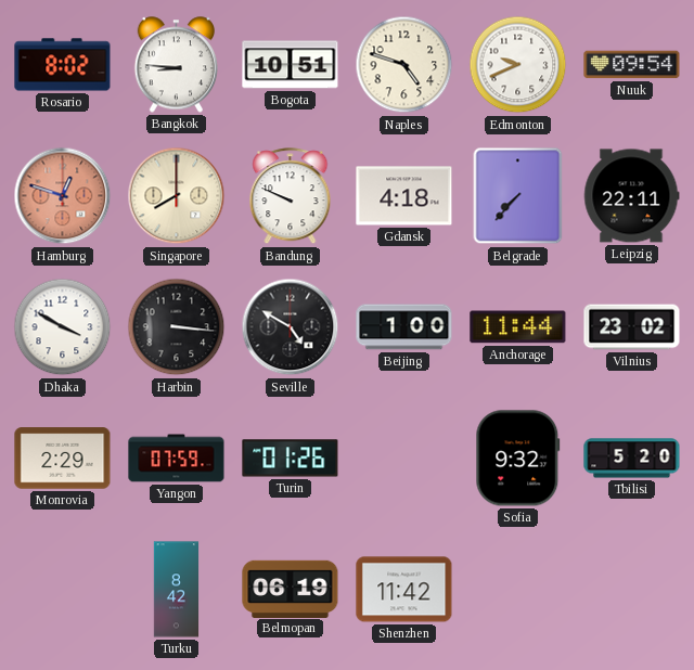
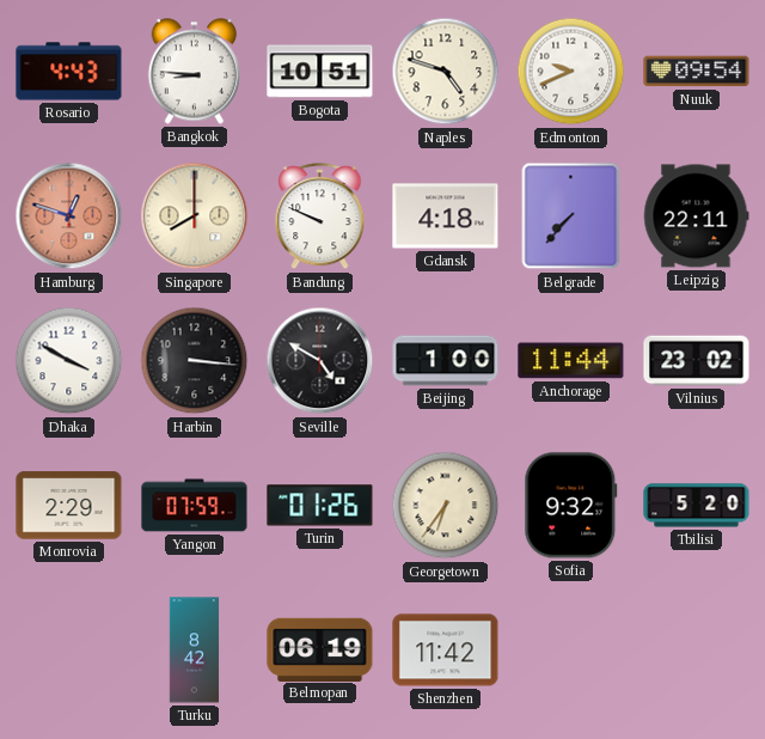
Rosario: 8:02 -> 4:43 (69, 72)
Georgetown: none -> 6:36 (446, 506)
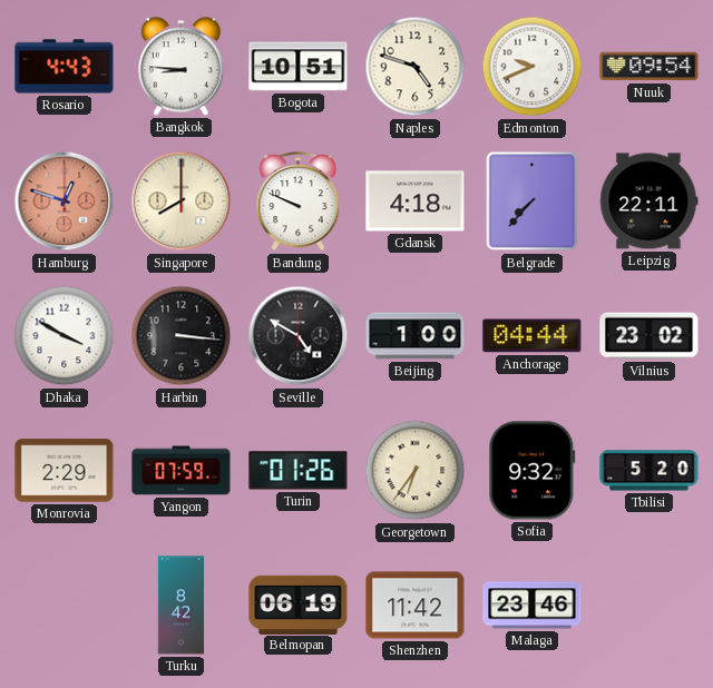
Anchorage: 11:44 -> 04:44 (533, 336)
Malaga: none -> 23:46 (533, 606)
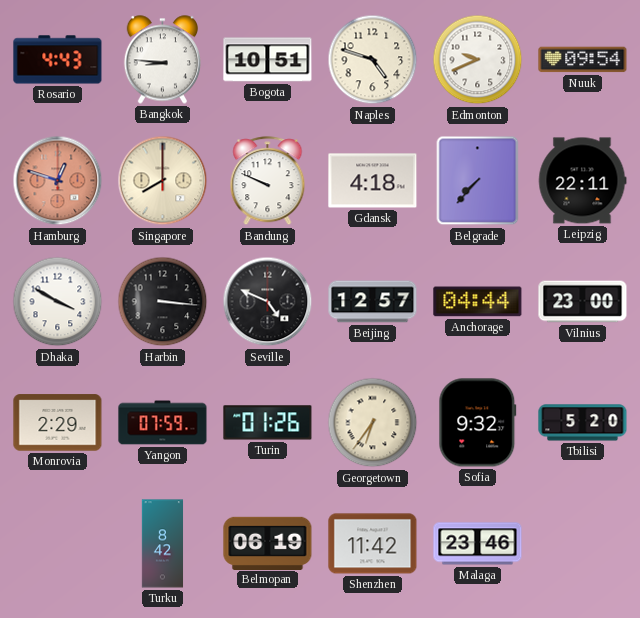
Seville: 4:50 -> 4:49 (268, 302)
Beijing: 1:00 -> 12:57 (373, 302)
Vilnius: 23:02 -> 23:00 (583, 302)
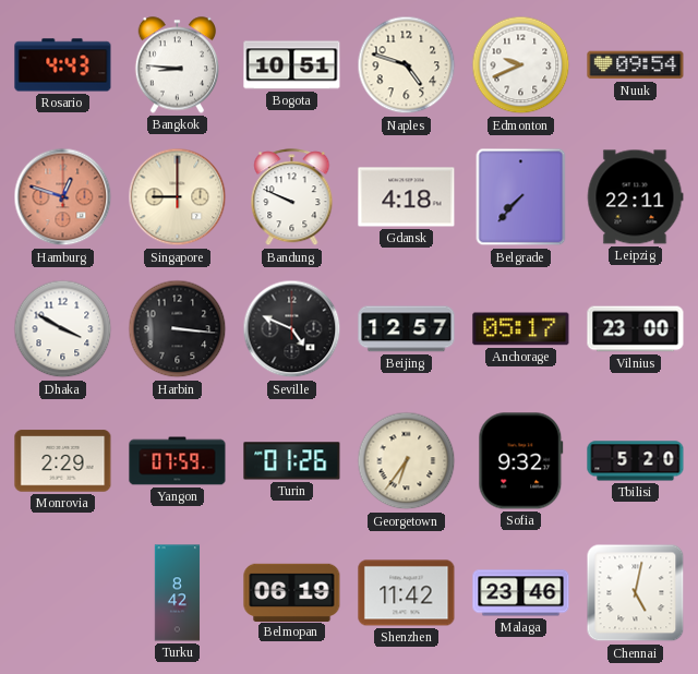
Singapore: 8:00 -> 9:00 (178, 197)
Anchorage: 04:44 -> 05:17 (521, 329)
Chennai: none -> 5:02 (636, 593)
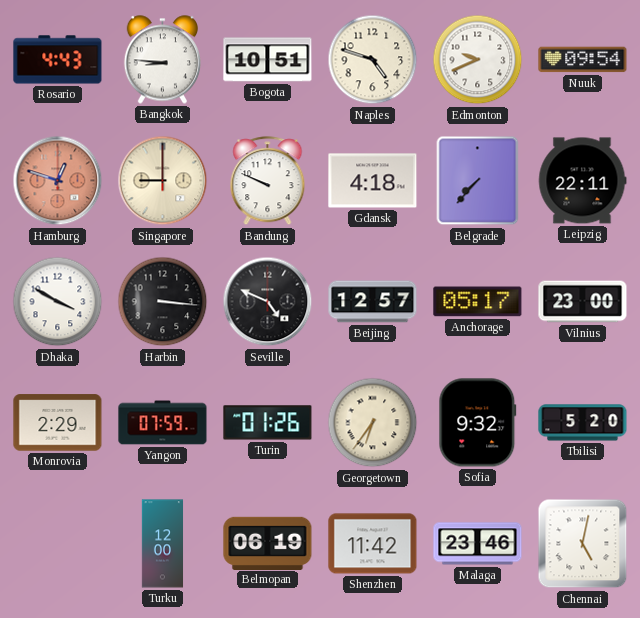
Turku: 8:42 -> 12:00 (163, 544)
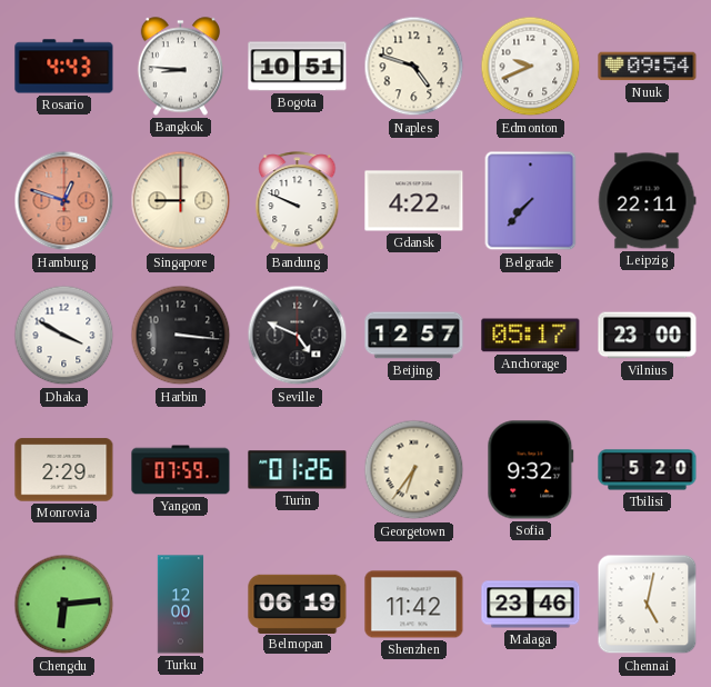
Gdansk: 4:18 -> 4:22 (414, 201)
Chengdu: none -> 6:14 (64, 605)
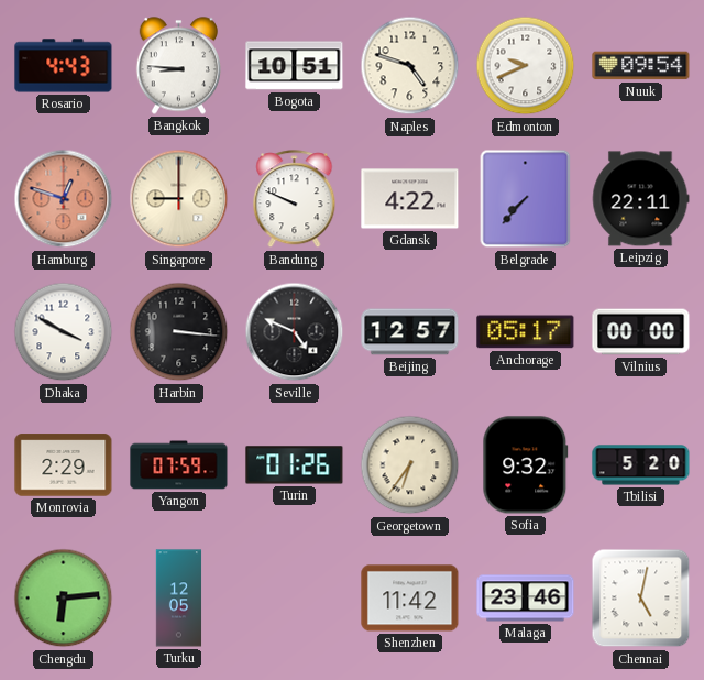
Vilnius: 23:00 -> 00:00 (641, 332)
Turku: 12:00 -> 12:05 (179, 599)
Belmopan: 06:19 -> none (298, 604)
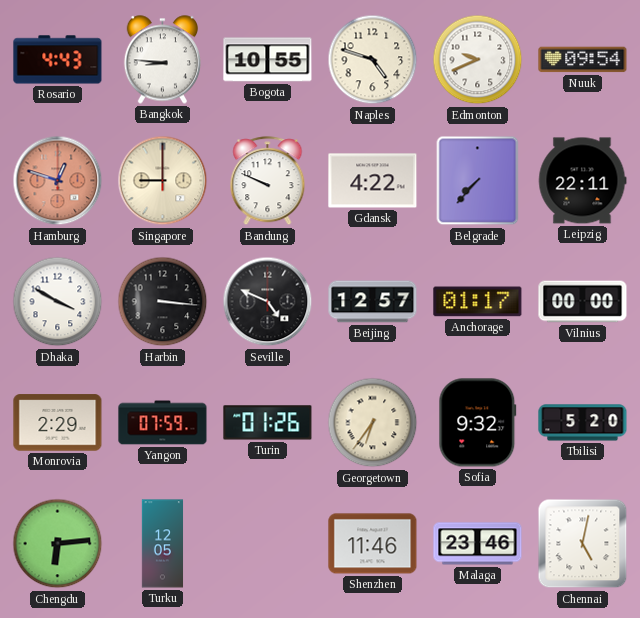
Bogota: 10:51 -> 10:55 (268, 60)
Anchorage: 05:17 -> 01:17 (478, 302)
Shenzhen: 11:42 -> 11:46 (373, 544)
